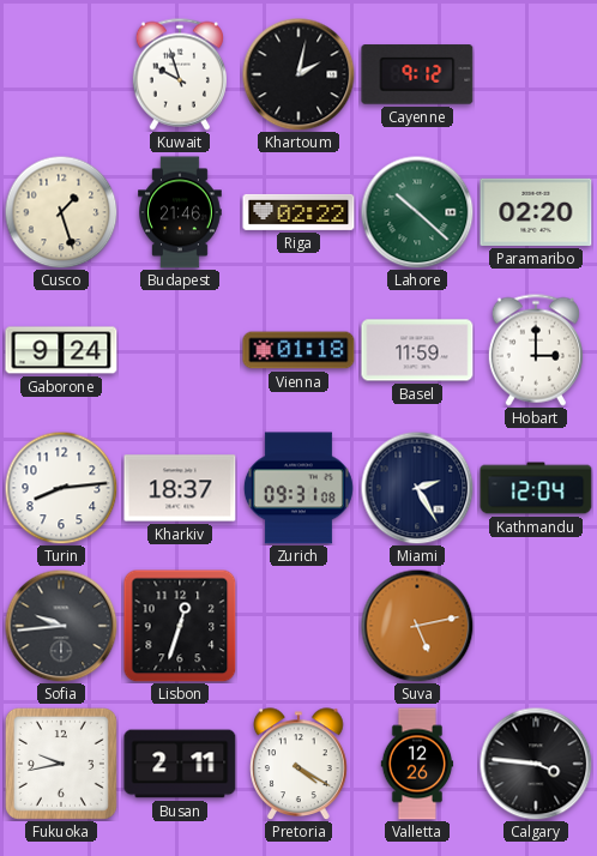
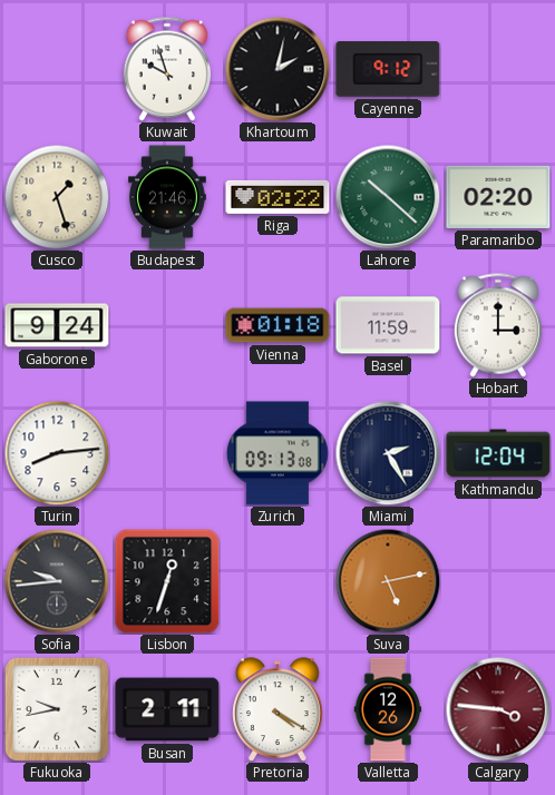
Kharkiv: 18:37 -> none (180, 488)
Zurich: 09:31 -> 09:13 (277, 453)
Calgary dial: black -> burgundy (498, 709)
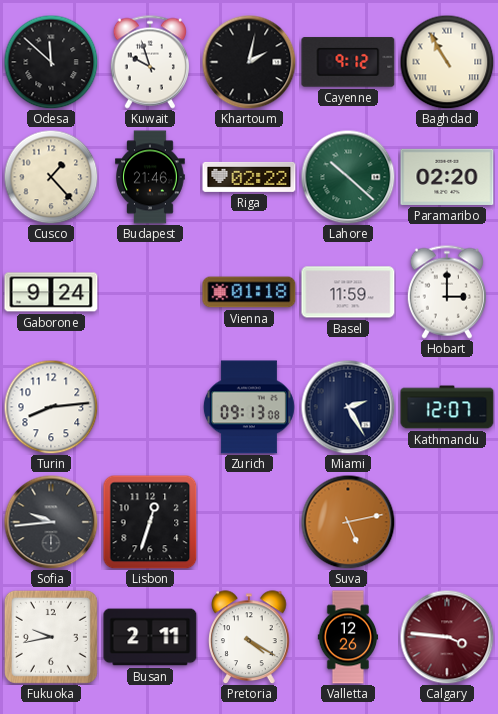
Odesa: none -> 11:52 (51, 62)
Baghdad: none -> 10:55 (447, 62)
Cusco: 1:27 -> 1:23 (51, 177)
Kathmandu: 12:04 -> 12:07 (447, 407)
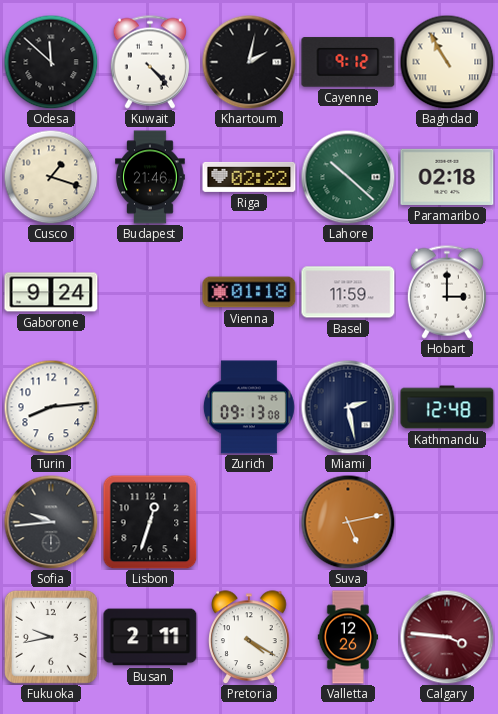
Kuwait: 9:57 -> 4:23 (150, 62)
Cusco: 1:23 -> 1:18 (51, 177)
Paramaribo: 02:20 -> 02:18 (447, 177)
Miami: 2:25 -> 2:28 (348, 407)
Kathmandu: 12:07 -> 12:48 (447, 407)
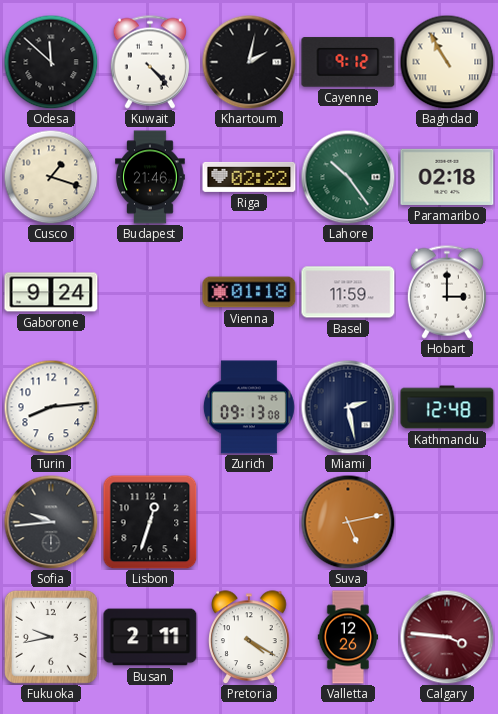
Lahore: 10:22 -> 10:24 (348, 177)
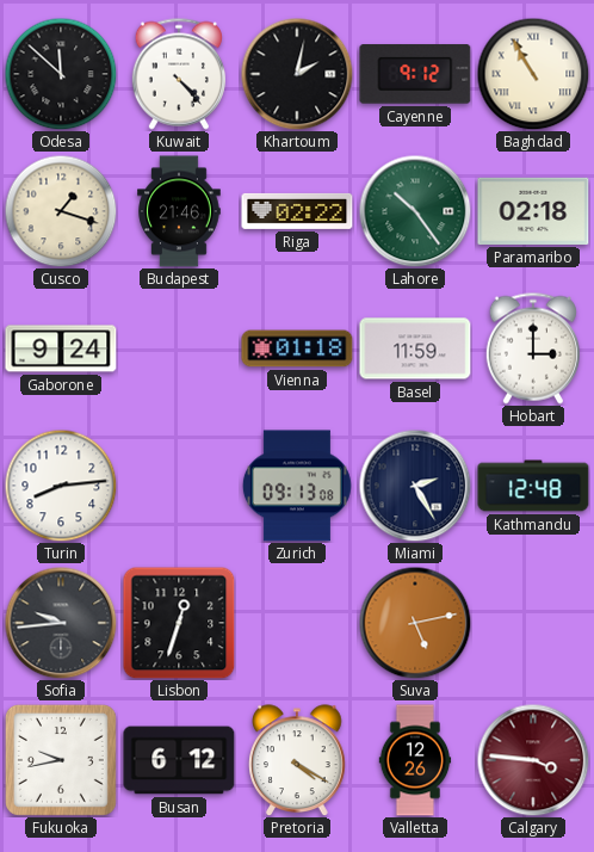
Miami: 2:28 -> 2:25 (415, 486)
Busan: 2:11 -> 6:12 (179, 760)
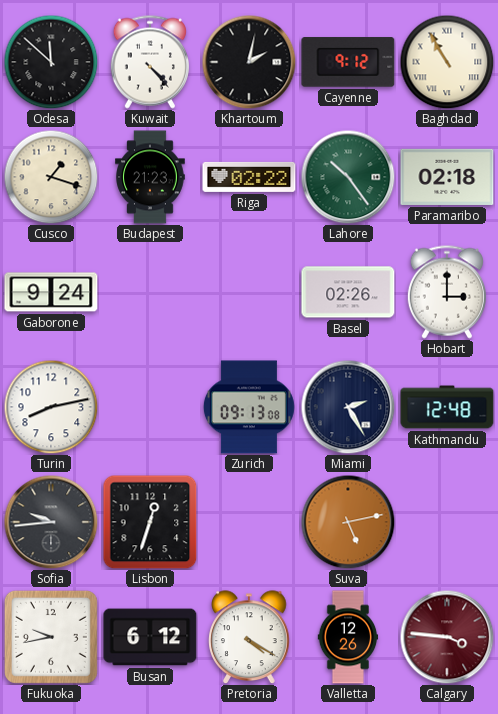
Budapest: 21:46 -> 21:23 (150, 177)
Vienna: 01:18 -> none (297, 348)
Basel: 11:59 -> 02:26 (348, 292)
Turin: 8:14 -> 8:13 (51, 407)
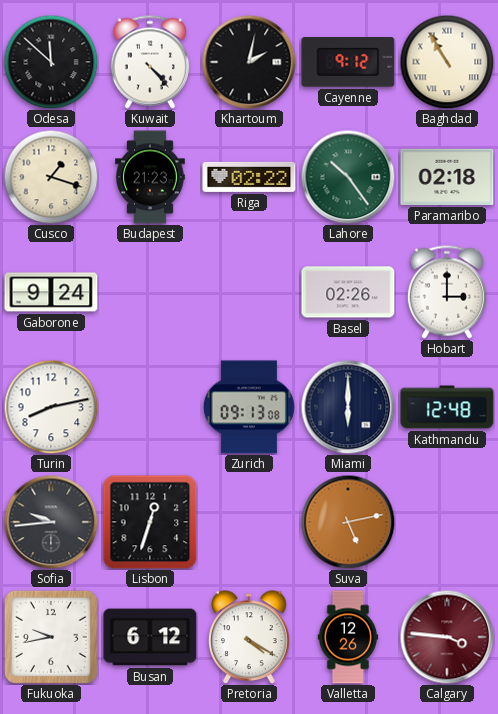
Miami: 2:25 -> 6:00 (348, 407)
